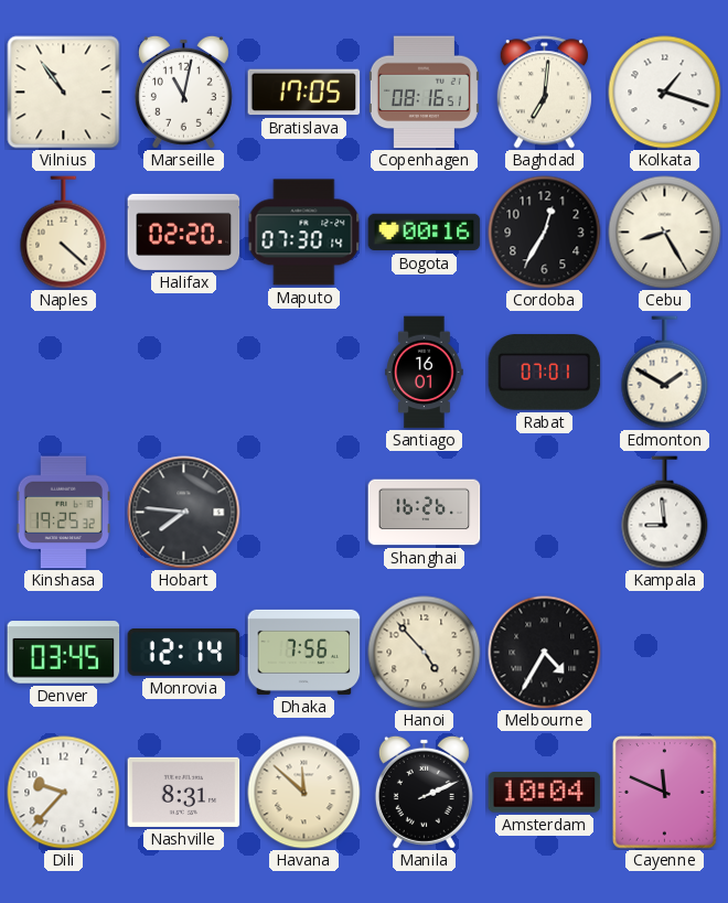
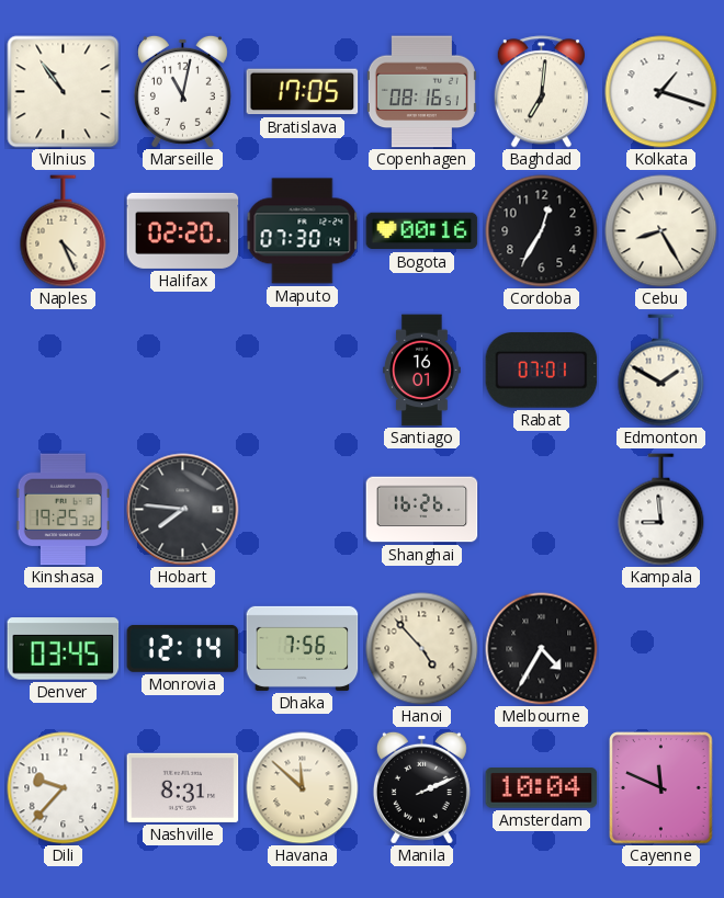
Naples: 4:22 -> 4:26 (64, 231)
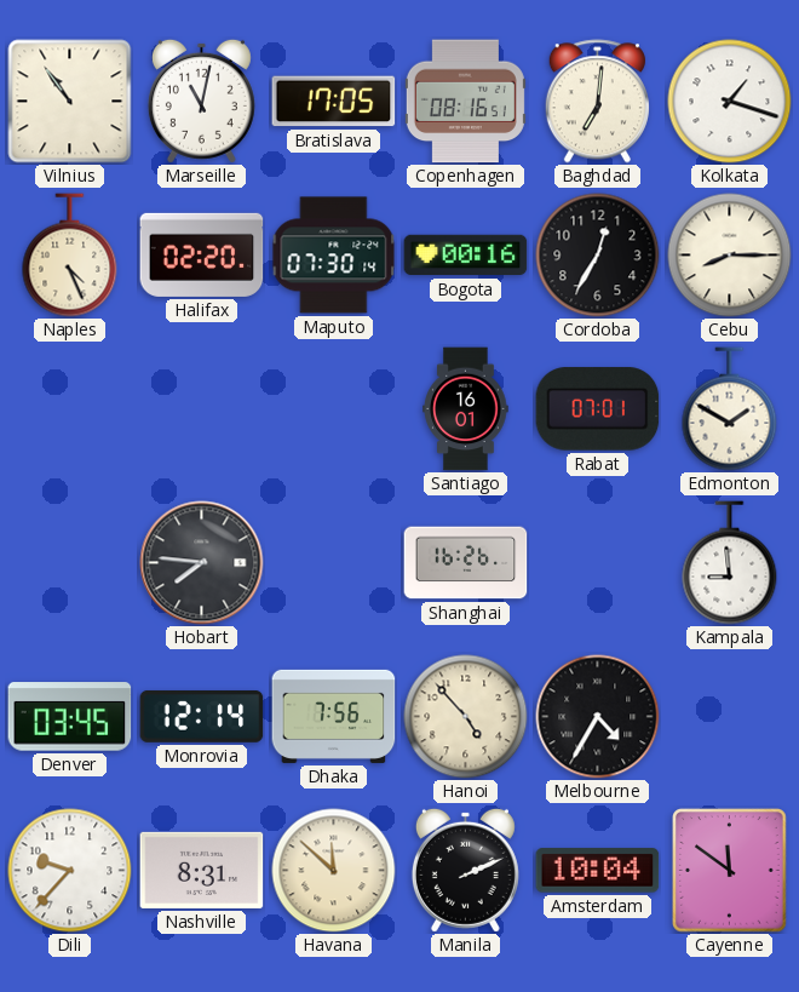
Cebu: 8:25 -> 8:15 (730, 256)
Kinshasa: 19:25 -> none (63, 510)
Cayenne: 11:49 -> 11:51 (730, 871)
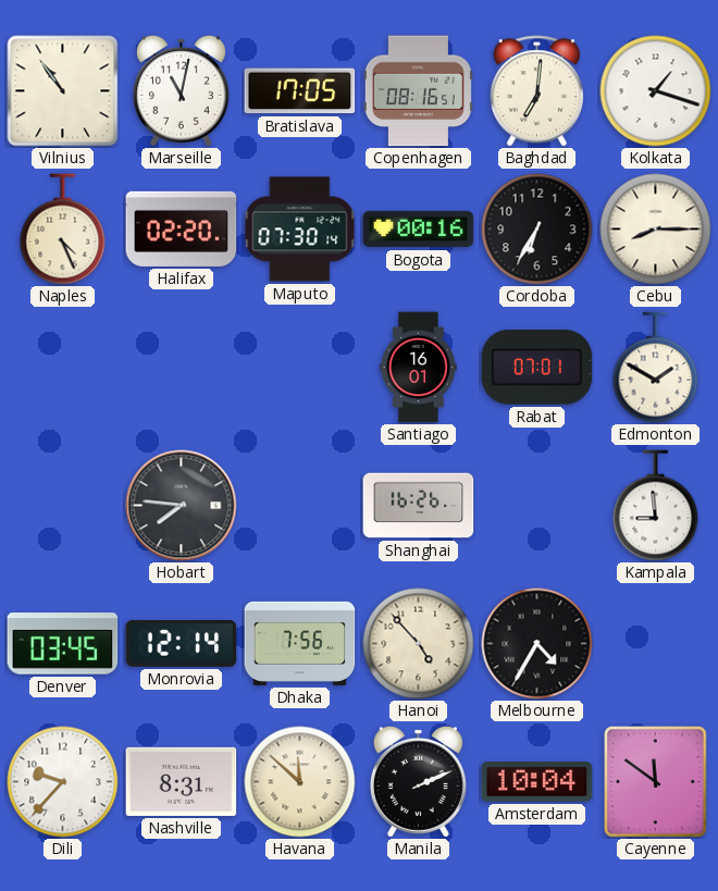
Cordoba: 12:35 -> 6:35 (537, 230)
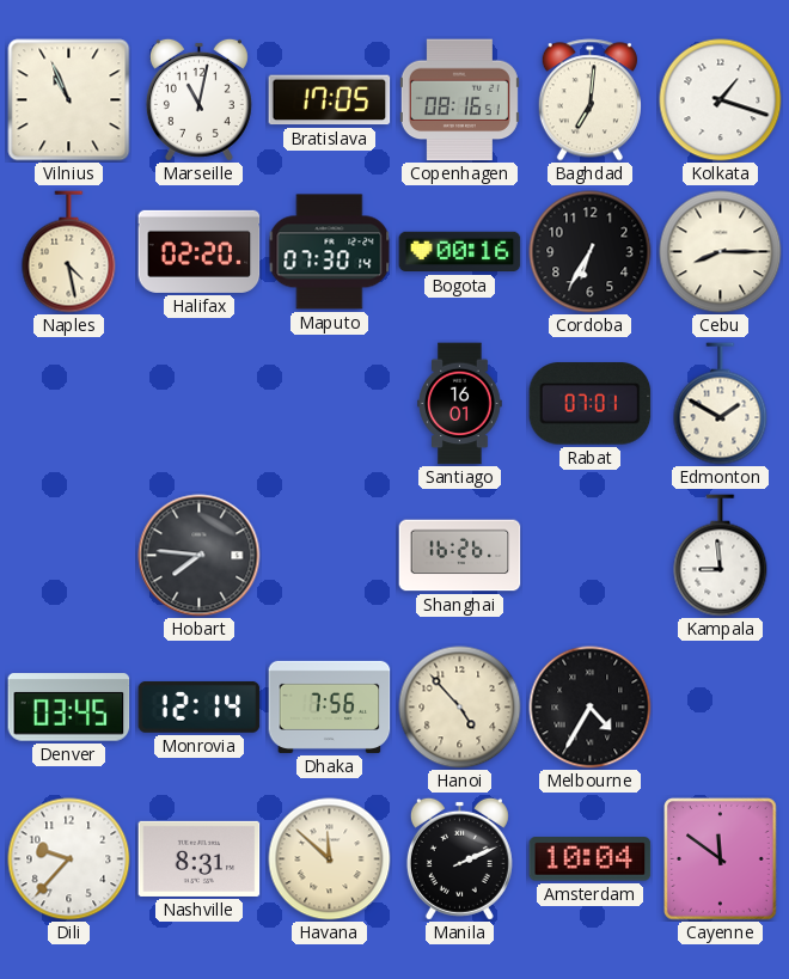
Vilnius: 10:54 -> 10:56 (69, 100)
Naples: 4:26 -> 4:28 (69, 252)
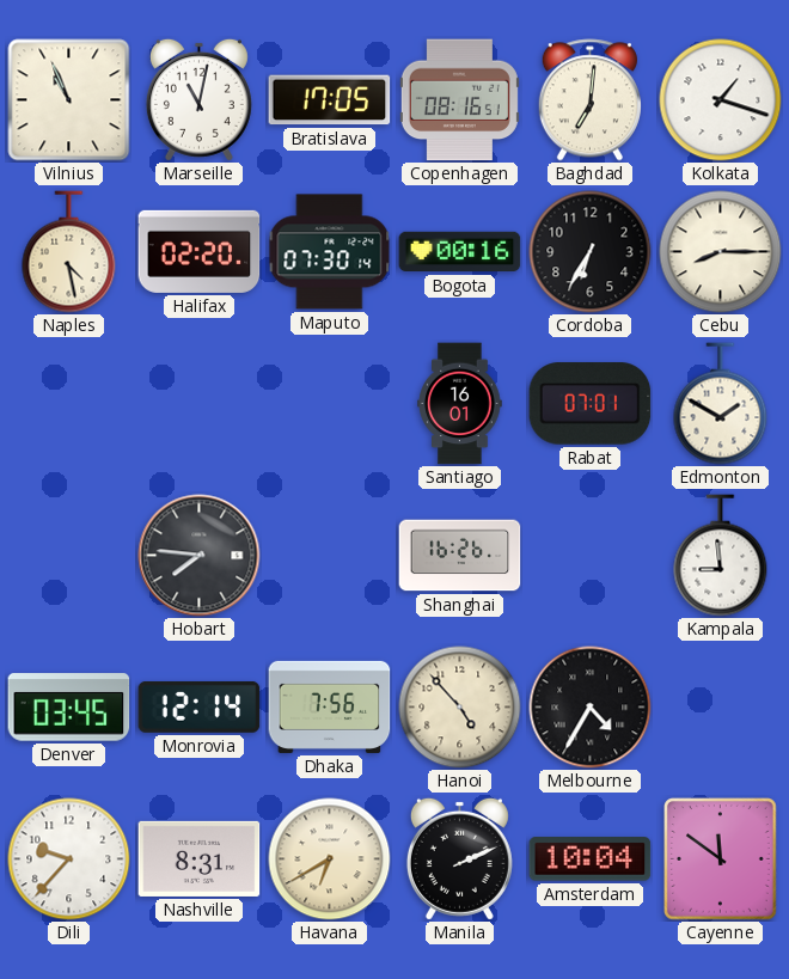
Havana: 11:52 -> 6:40 (330, 859)
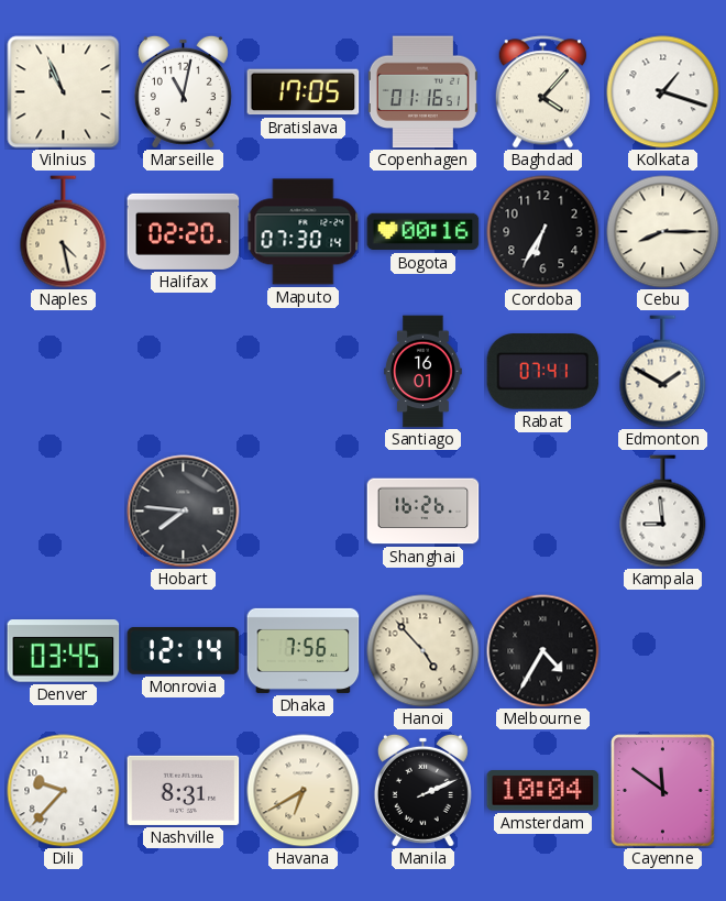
Copenhagen: 08:16 -> 01:16 (422, 92)
Baghdad: 7:01 -> 4:07 (542, 92)
Rabat: 07:01 -> 07:41 (543, 372)
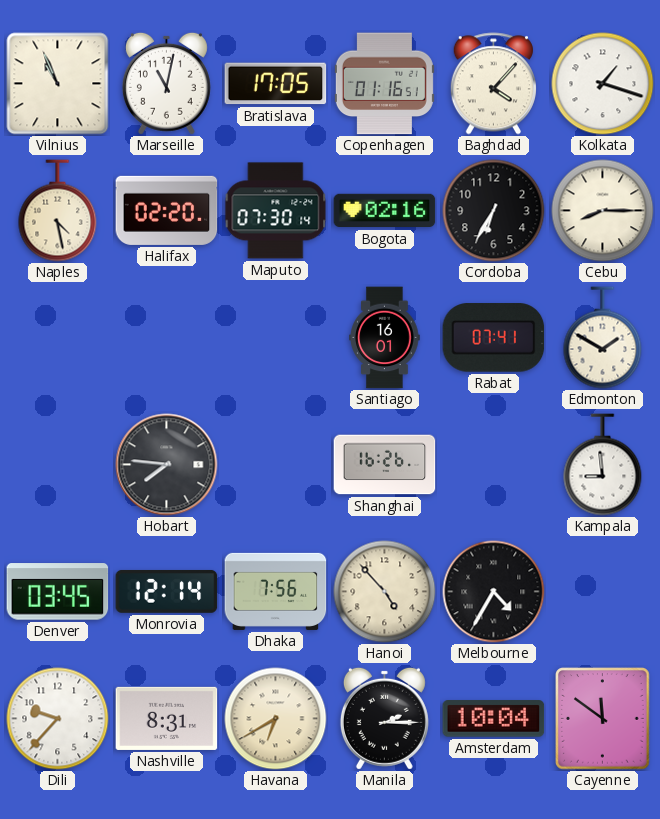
Bogota: 00:16 -> 02:16 (385, 211)
Manila: 2:11 -> 2:15 (384, 718)
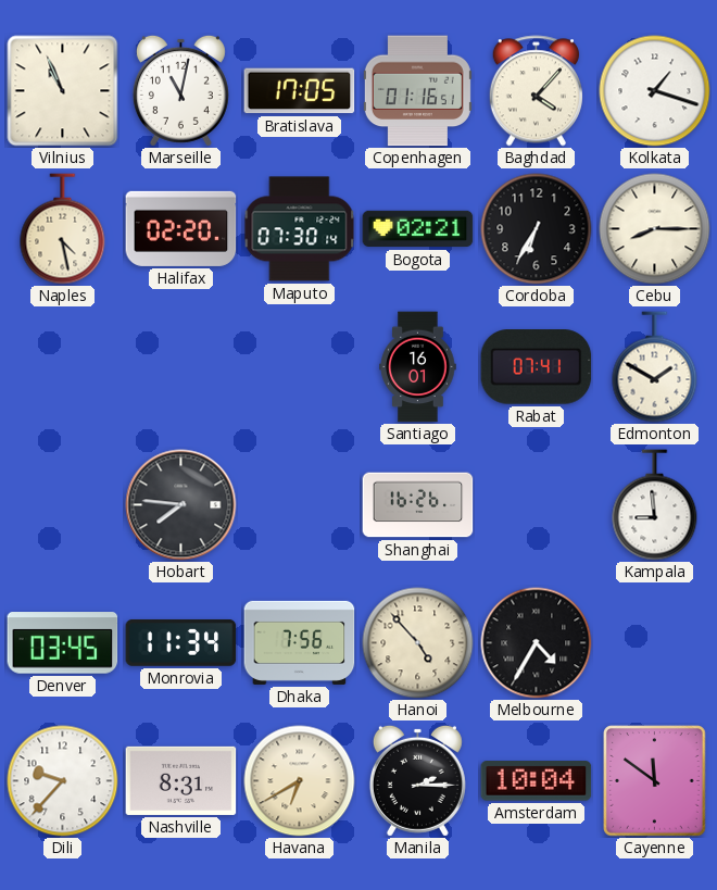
Bogota: 02:16 -> 02:21 (418, 229)
Monrovia: 12:14 -> 11:34 (181, 643)
